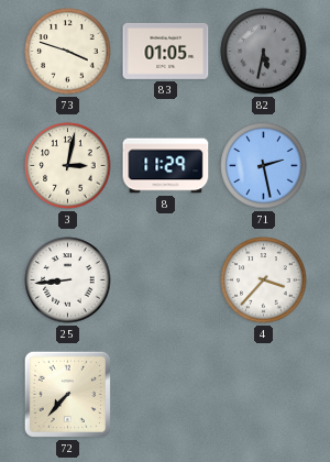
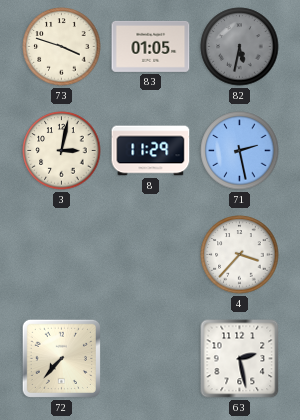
25: 8:44 -> none (68, 280)
63: none -> 2:28 (240, 359)
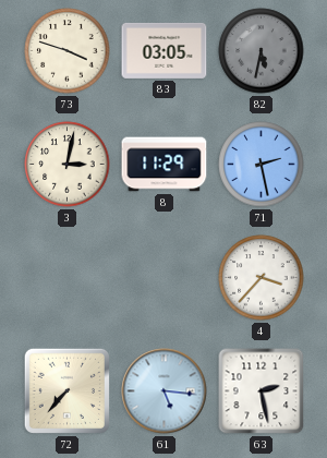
83: 01:05 -> 03:05 (165, 50)
61: none -> 5:16 (165, 391)
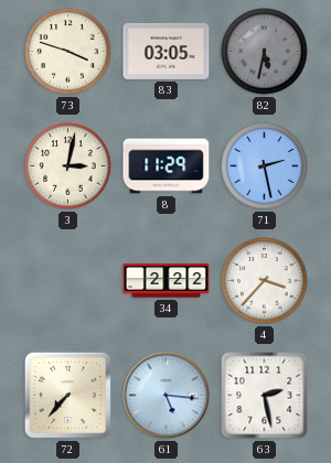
34: none -> 2:22 (167, 281)
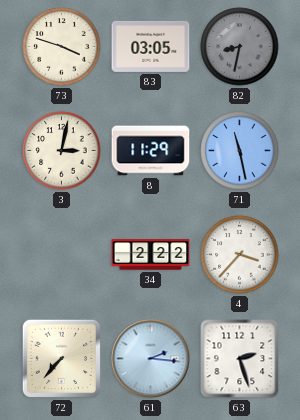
82: 5:32 -> 8:32 (240, 47)
71: 2:28 -> 11:28 (240, 151)
61: 5:16 -> 2:16 (151, 359)
63: 2:28 -> 2:27 (240, 359)
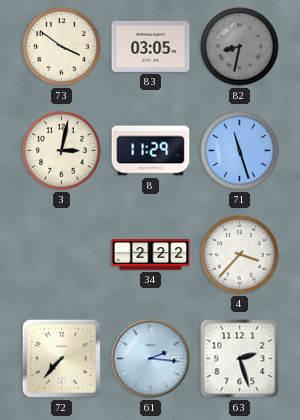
73: 3:48 -> 3:51 (62, 47)
71: 11:28 -> 11:27 (240, 151)
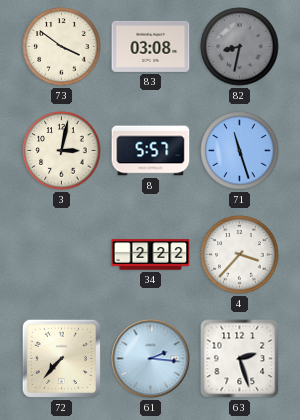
83: 03:05 -> 03:08 (151, 46)
8: 11:29 -> 5:57 (151, 151)
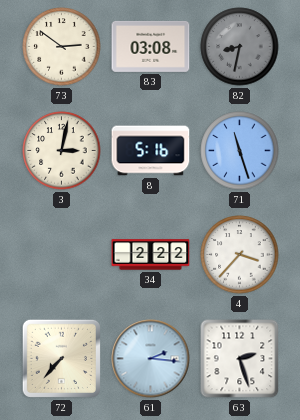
73: 3:51 -> 2:51 (62, 47)
8: 5:57 -> 5:16 (151, 151)
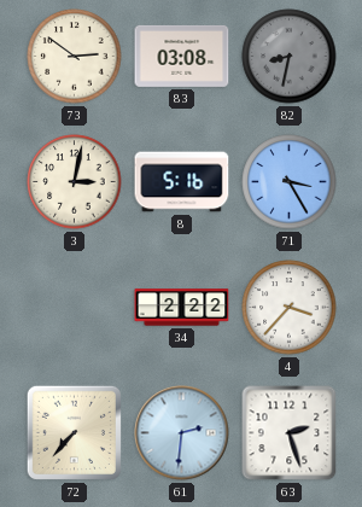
71: 11:27 -> 3:25 (290, 182)
61: 2:16 -> 2:31 (182, 433)
